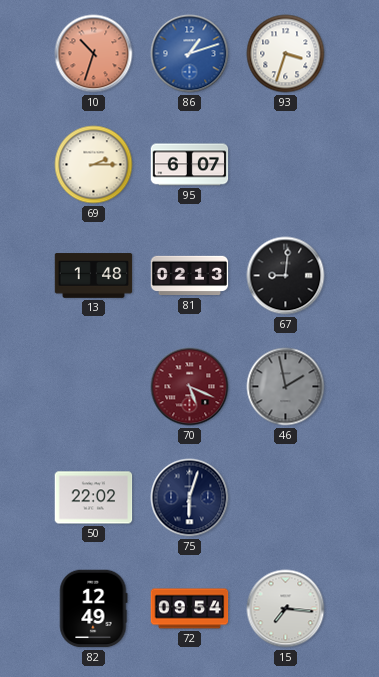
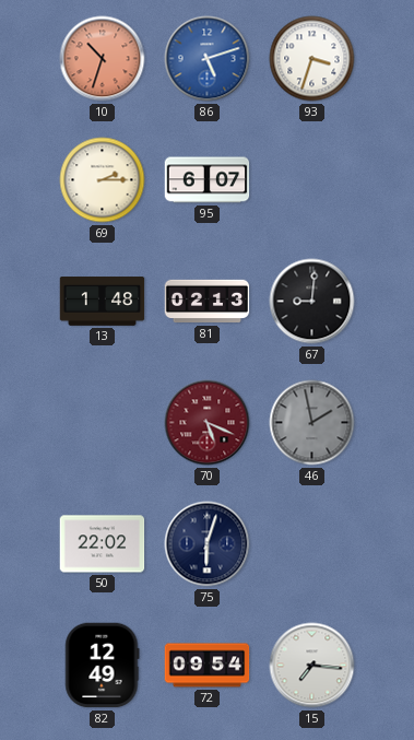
86: 1:12 -> 5:12 (208, 59)
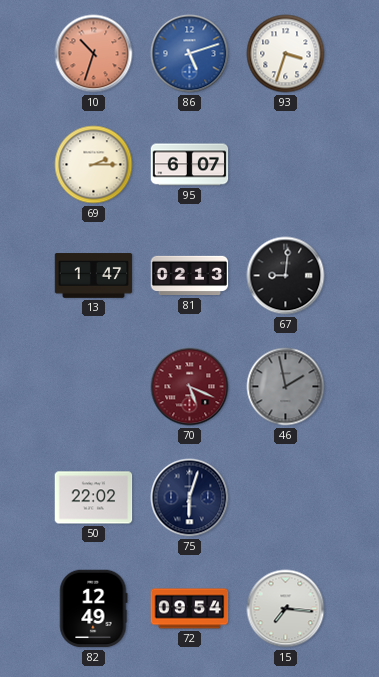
13: 1:48 -> 1:47 (94, 276)
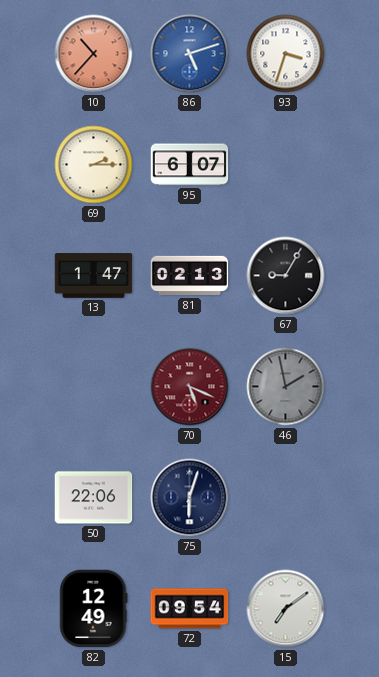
10: 10:33 -> 10:37 (94, 54)
67: 9:01 -> 9:05 (286, 276)
50: 22:02 -> 22:06 (94, 498)
15: 7:16 -> 7:09 (286, 609)
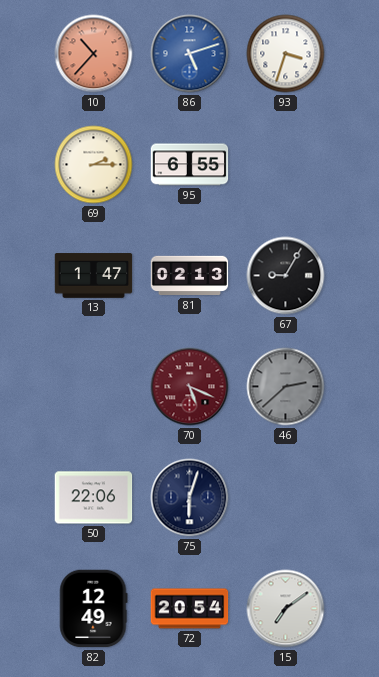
95: 6:07 -> 6:55 (190, 165)
46: 1:58 -> 2:38 (286, 387)
72: 09:54 -> 20:54 (190, 609)
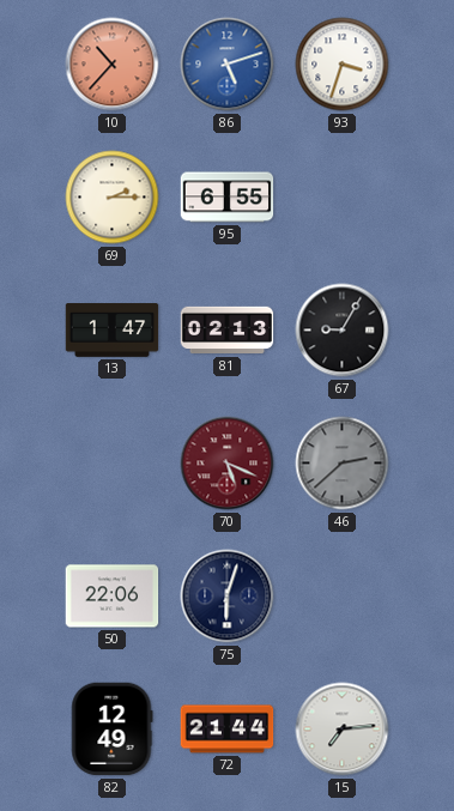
72: 20:54 -> 21:44 (228, 730)
15: 7:09 -> 7:14 (343, 730)
